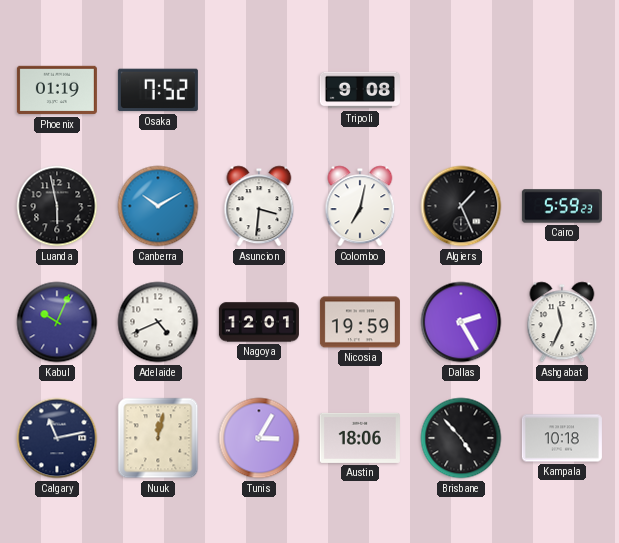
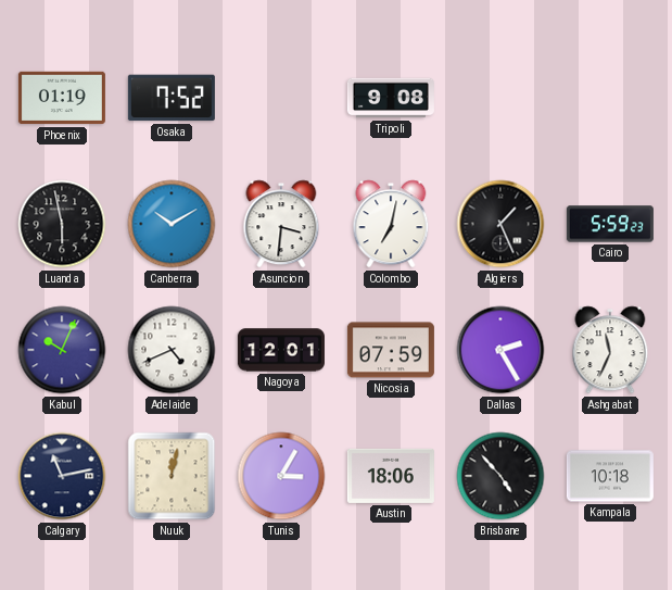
Nicosia: 19:59 -> 07:59 (391, 350)
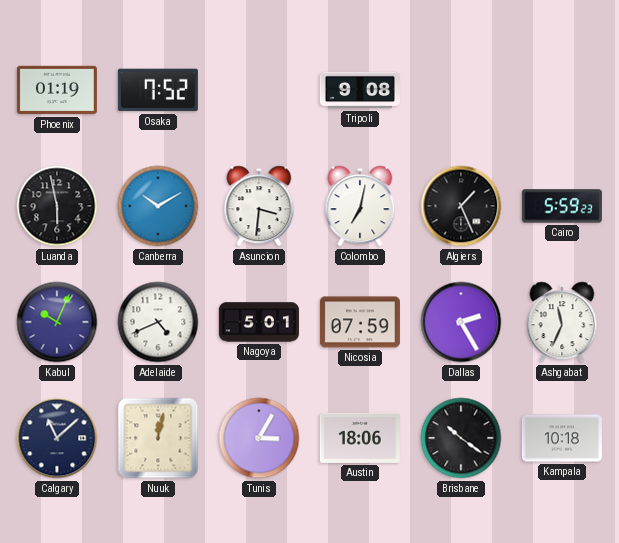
Nagoya: 12:01 -> 5:01 (259, 322)
Calgary: 11:13 -> 11:08 (57, 438)
Brisbane: 4:53 -> 10:21 (461, 438)
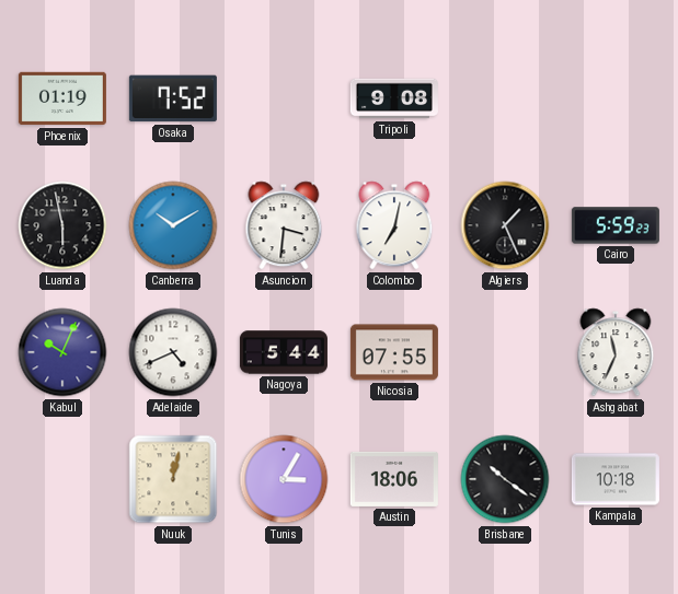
Nagoya: 5:01 -> 5:44 (284, 352)
Nicosia: 07:59 -> 07:55 (394, 352)
Dallas: 2:25 -> none (461, 322)
Calgary: 11:08 -> none (57, 438)
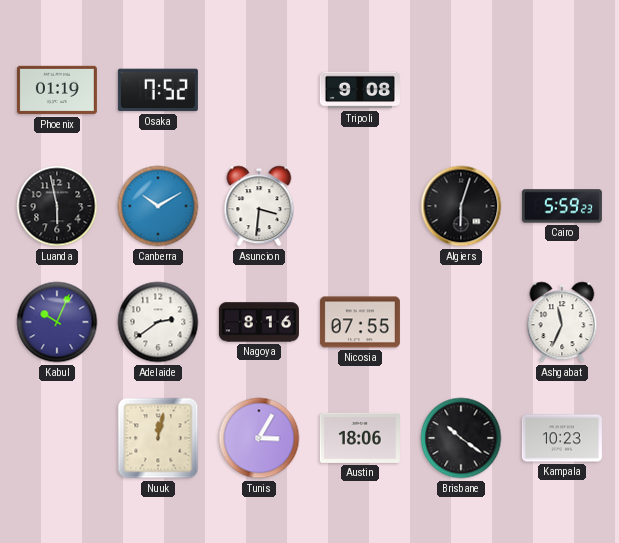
Colombo: 7:02 -> none (394, 225)
Algiers: 1:26 -> 6:03 (461, 206)
Adelaide: 4:41 -> 2:39 (158, 322)
Nagoya: 5:44 -> 8:16 (259, 322)
Kampala: 10:18 -> 10:23 (562, 438)
